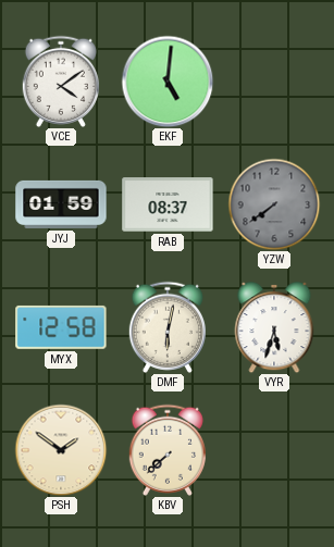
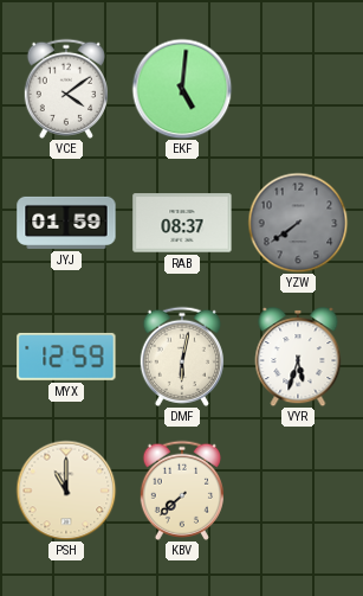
MYX: 12:58 -> 12:59 (66, 357)
PSH: 1:51 -> 11:00 (66, 491)
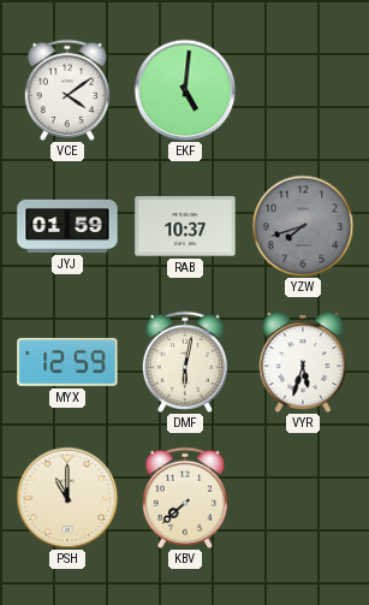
RAB: 08:37 -> 10:37 (185, 226)
YZW: 7:39 -> 7:42 (303, 226)
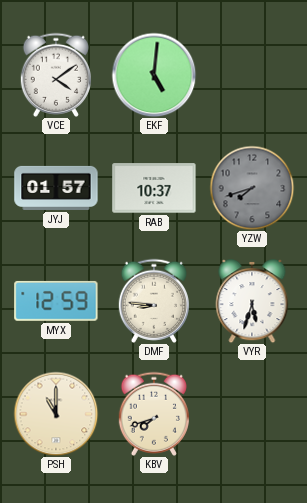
JYJ: 01:59 -> 01:57 (56, 188)
DMF: 6:02 -> 8:46 (153, 301)
KBV: 7:38 -> 7:42 (153, 414)
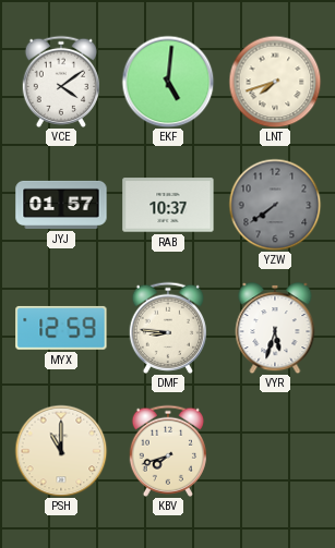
LNT: none -> 7:42 (275, 82)
YZW: 7:42 -> 7:39 (275, 205)
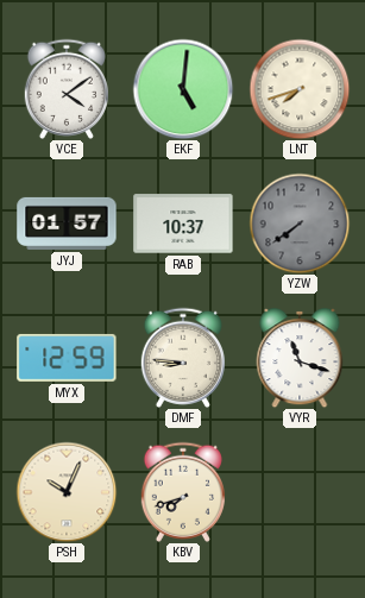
VYR: 5:33 -> 11:18 (300, 359)
PSH: 11:00 -> 10:04 (67, 492)
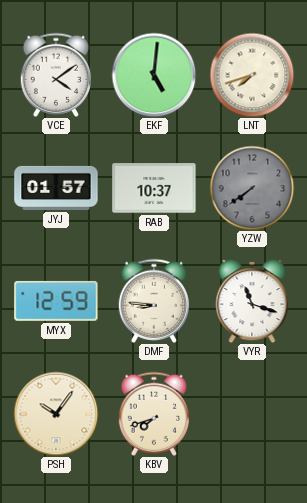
PSH: 10:04 -> 10:06 (56, 414)
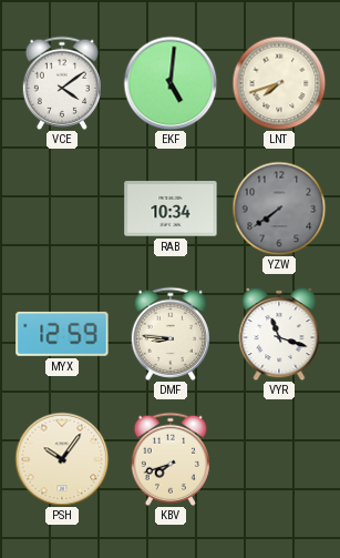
JYJ: 01:57 -> none (56, 188)
RAB: 10:37 -> 10:34 (171, 209)
